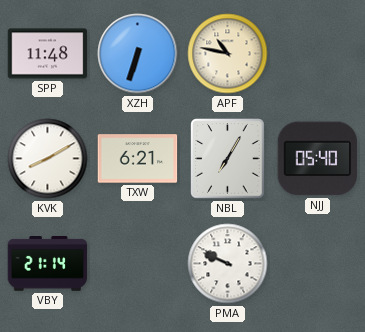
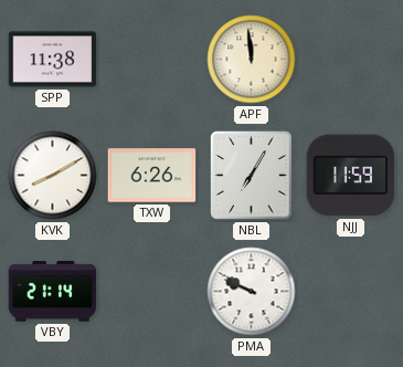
SPP: 11:48 -> 11:38 (53, 60)
XZH: 6:33 -> none (138, 54)
APF: 10:47 -> 11:59 (252, 60)
TXW: 6:21 -> 6:26 (152, 176)
NJJ: 05:40 -> 11:59 (351, 176)
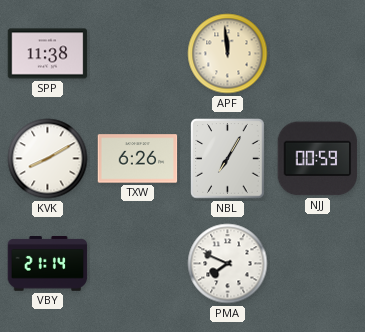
NJJ: 11:59 -> 00:59 (318, 159)
PMA: 9:49 -> 7:49 (228, 264)
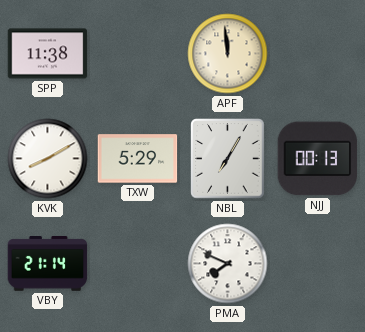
TXW: 6:26 -> 5:29 (138, 159)
NJJ: 00:59 -> 00:13 (318, 159)
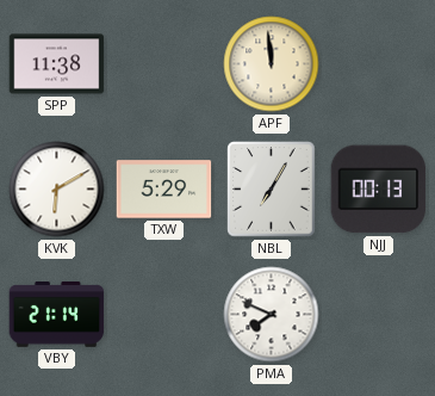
KVK: 8:10 -> 6:10 (57, 190)
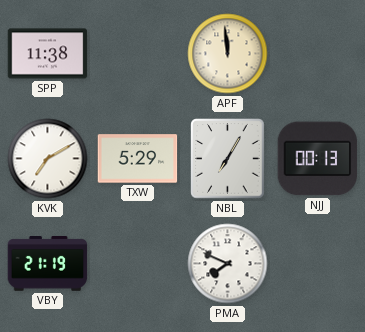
KVK: 6:10 -> 7:10 (48, 159)
VBY: 21:14 -> 21:19 (48, 264)
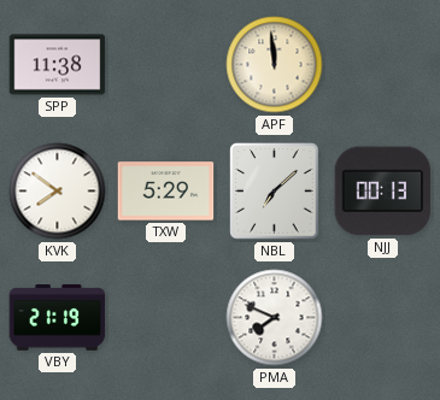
KVK: 7:10 -> 7:51 (58, 192)
NBL: 7:05 -> 7:08 (275, 192)
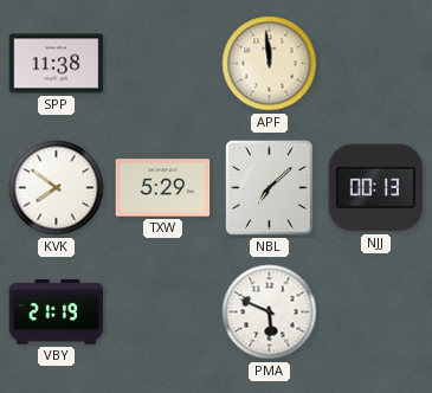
PMA: 7:49 -> 5:49 (270, 313)
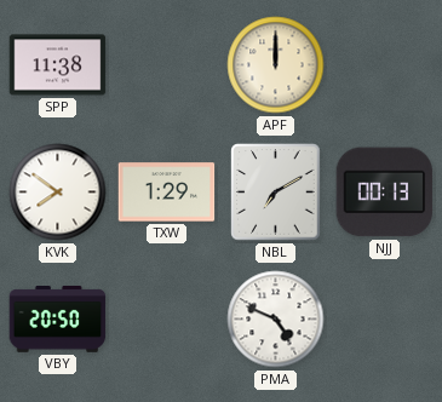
APF: 11:59 -> 12:00 (276, 65)
TXW: 5:29 -> 1:29 (167, 193)
NBL: 7:08 -> 7:10 (276, 193)
VBY: 21:19 -> 20:50 (58, 320)
PMA: 5:49 -> 4:49 (276, 320)
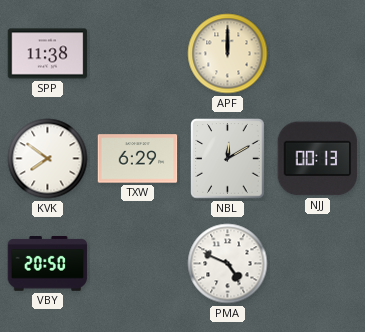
TXW: 1:29 -> 6:29 (138, 159)
NBL: 7:10 -> 12:10 (228, 159)
